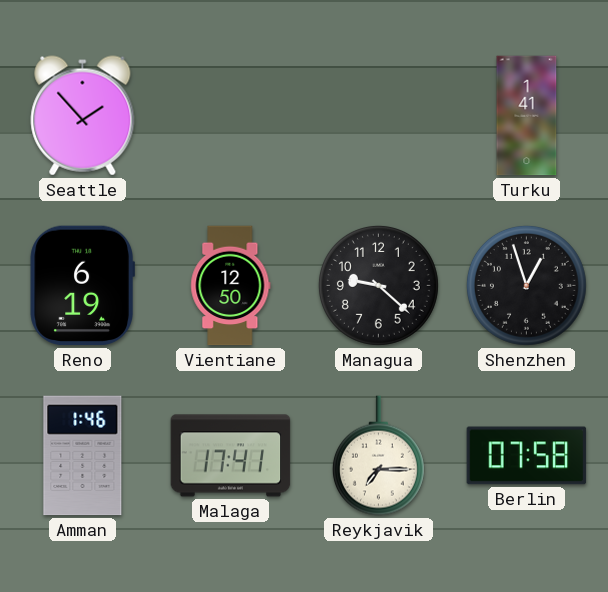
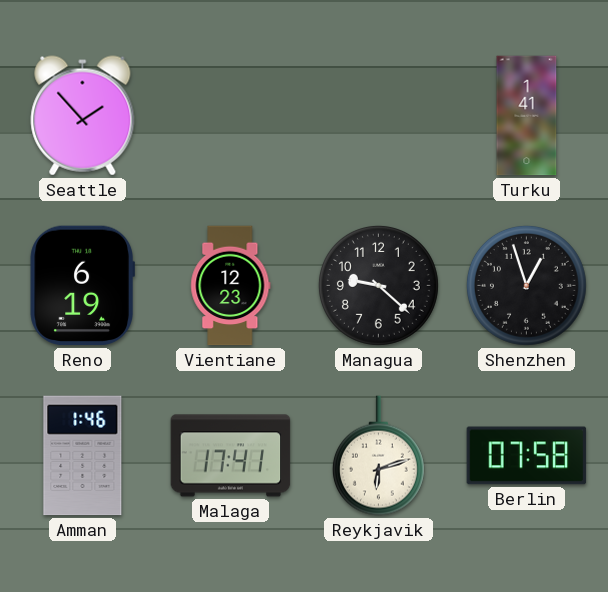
Vientiane: 12:50 -> 12:23 (231, 286)
Reykjavik: 7:15 -> 6:12 (378, 456)
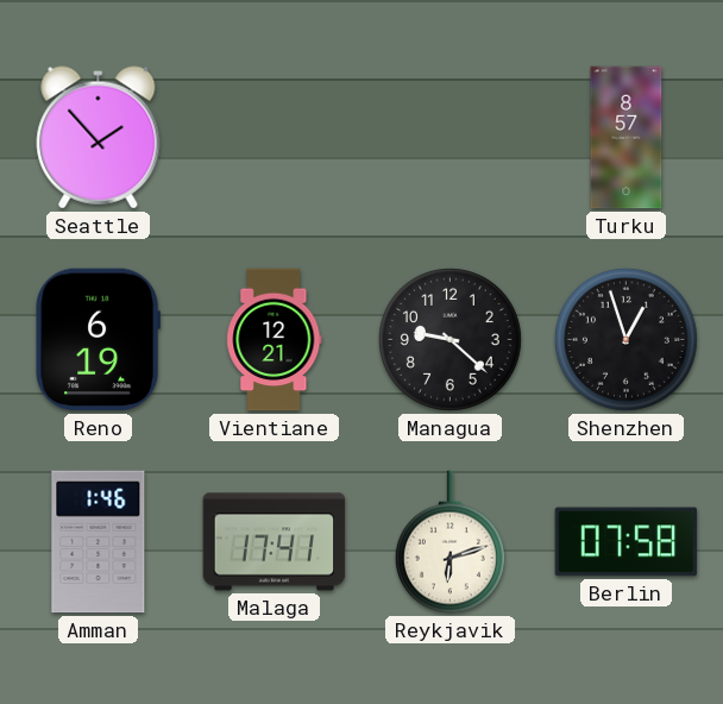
Turku: 1:41 -> 8:57 (627, 138)
Vientiane: 12:23 -> 12:21 (275, 340)
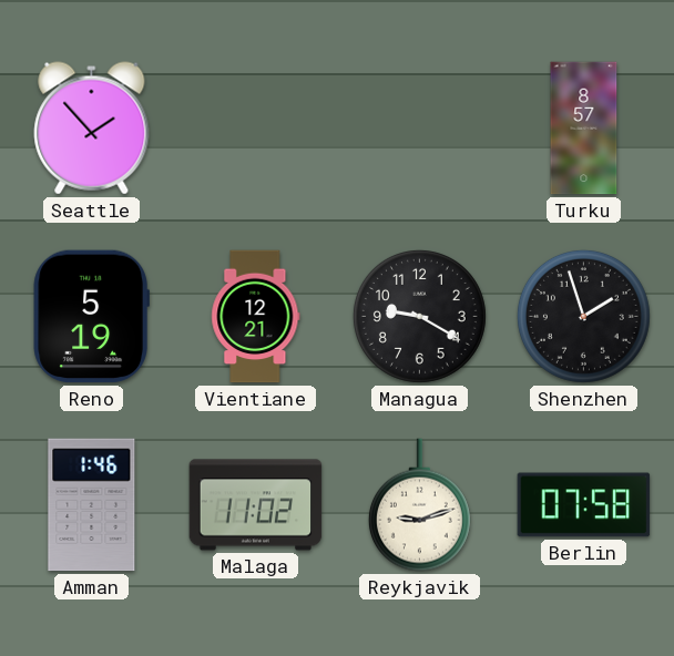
Reno: 6:19 -> 5:19 (91, 317)
Managua: 9:22 -> 9:20 (419, 316)
Shenzhen: 12:57 -> 1:57 (583, 316)
Malaga: 17:41 -> 11:02 (256, 505)
Reykjavik: 6:12 -> 9:12 (419, 505)
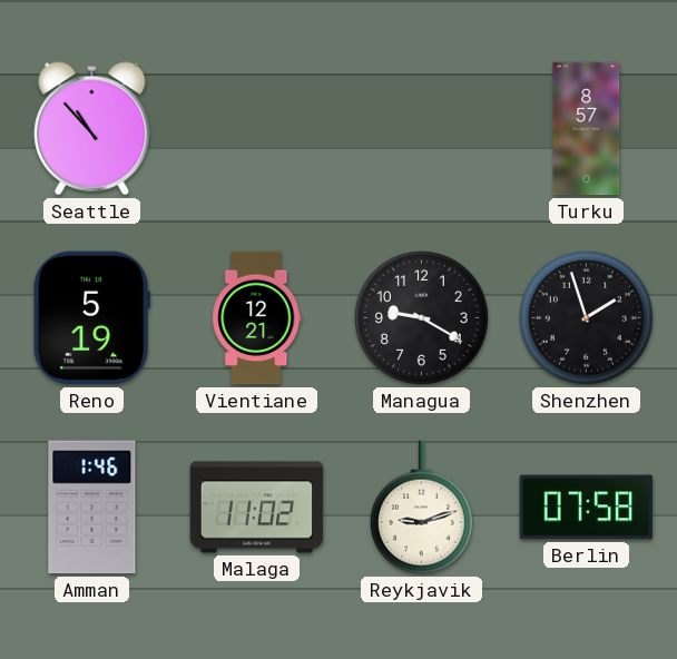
Seattle: 1:53 -> 10:53 (92, 129)
